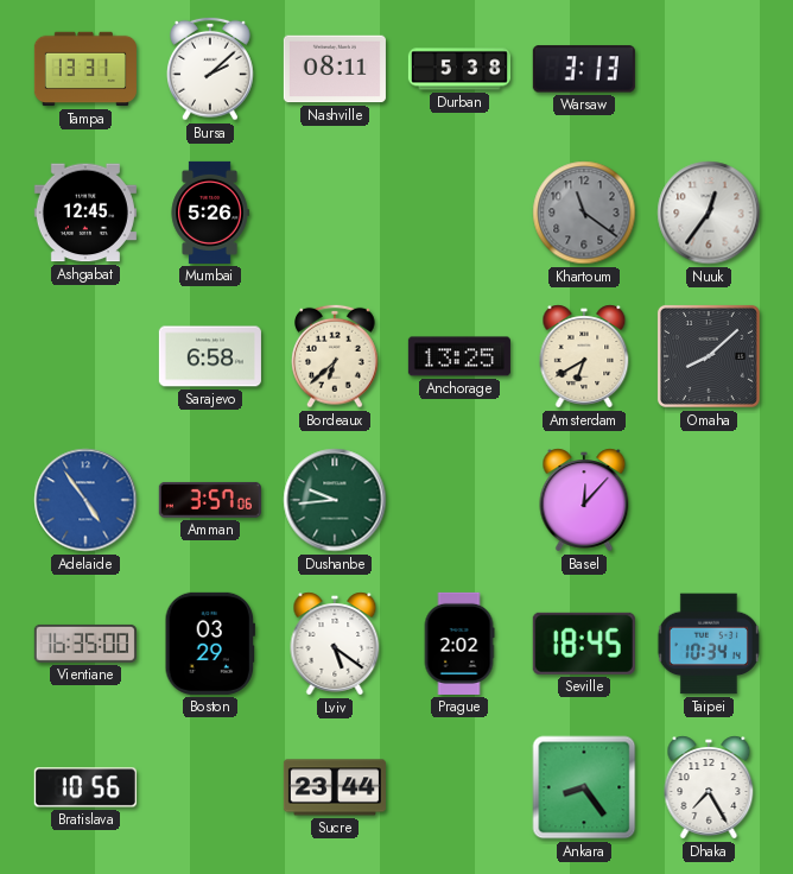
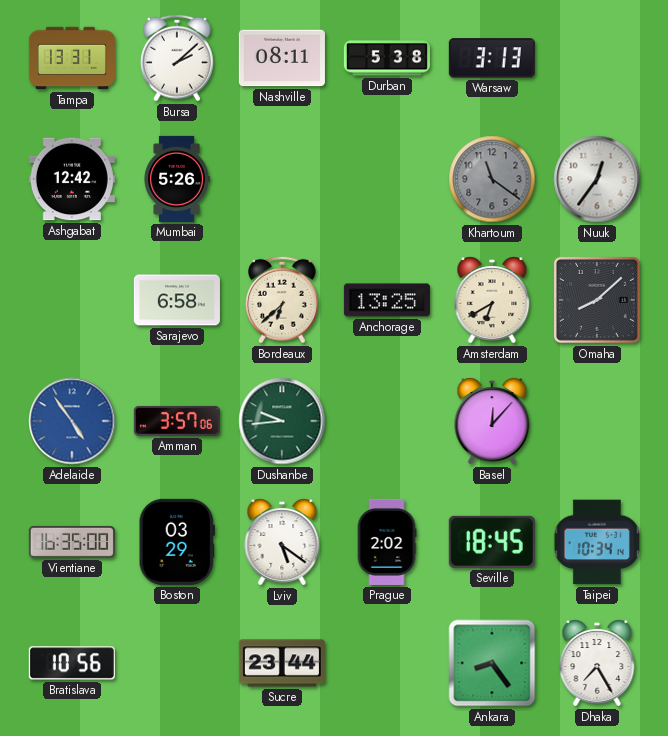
Ashgabat: 12:45 -> 12:42 (72, 179)
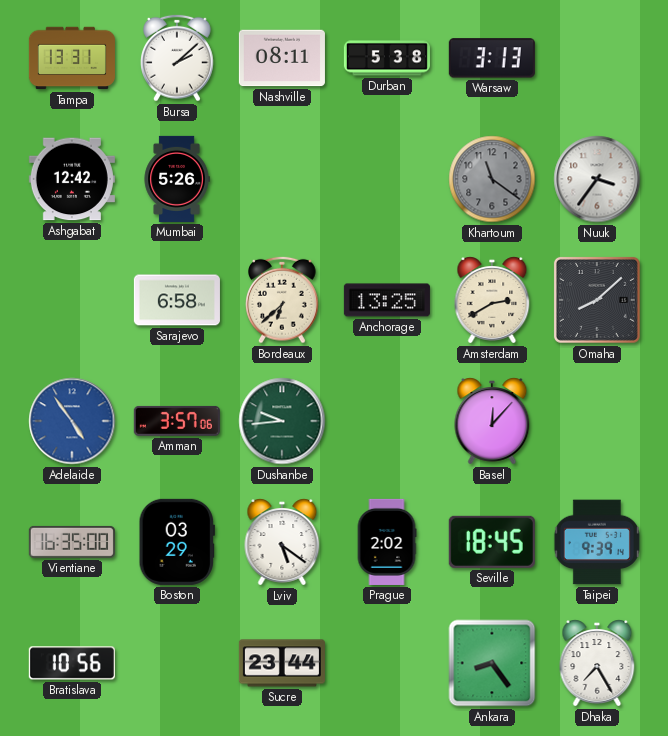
Nuuk: 12:36 -> 3:36 (597, 179)
Amsterdam: 6:40 -> 2:40 (492, 300)
Taipei: 10:34 -> 9:39 (597, 542)
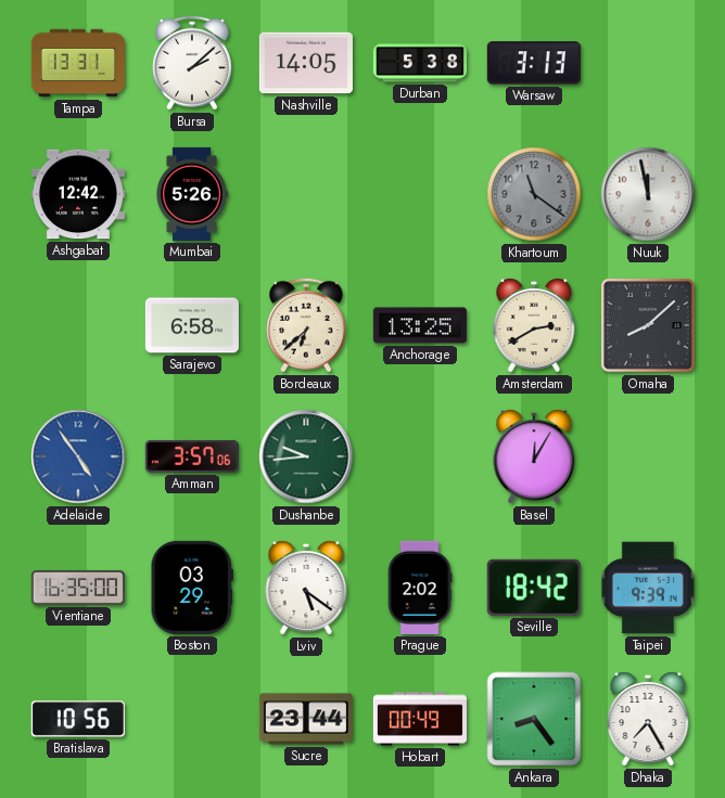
Nashville: 08:11 -> 14:05 (306, 63)
Nuuk: 3:36 -> 11:58 (648, 194)
Basel: 12:07 -> 12:05 (534, 456)
Seville: 18:45 -> 18:42 (534, 588)
Hobart: none -> 00:49 (420, 719)
